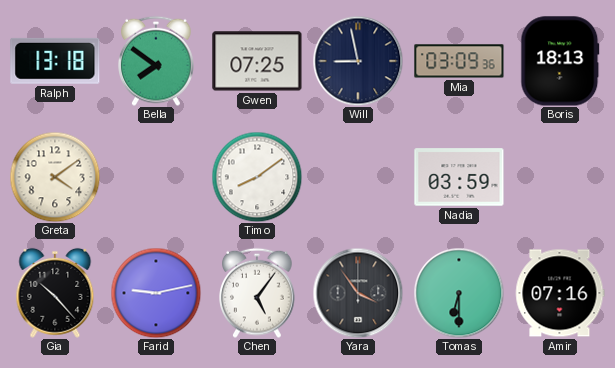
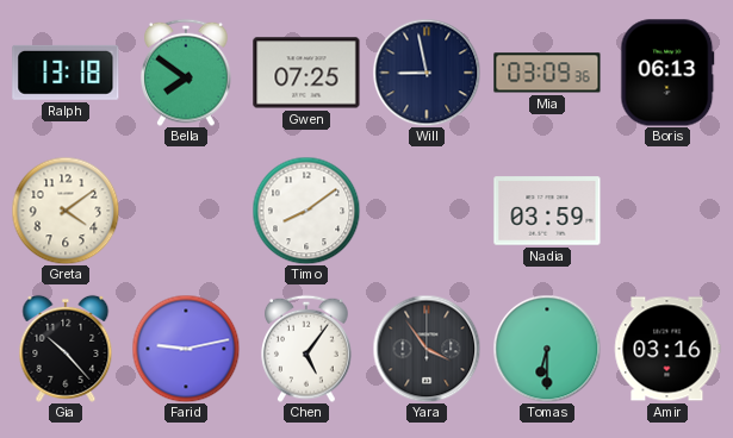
Boris: 18:13 -> 06:13 (667, 73)
Amir: 07:16 -> 03:16 (667, 349)
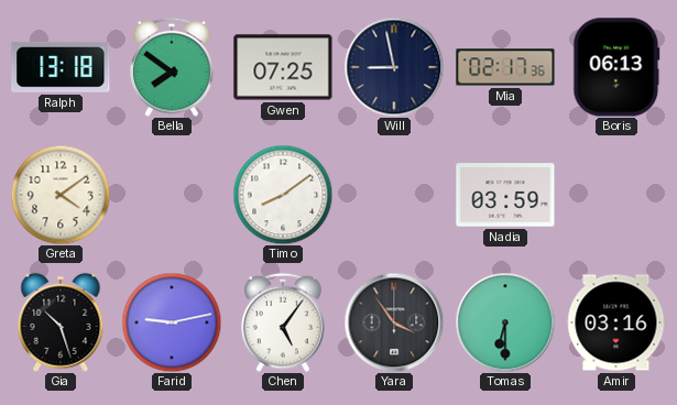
Mia: 03:09 -> 02:17 (505, 67)
Gia: 10:23 -> 10:27 (61, 322)
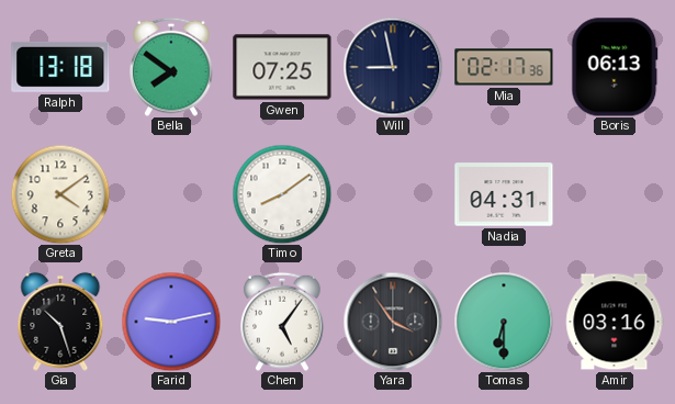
Nadia: 03:59 -> 04:31 (504, 194)
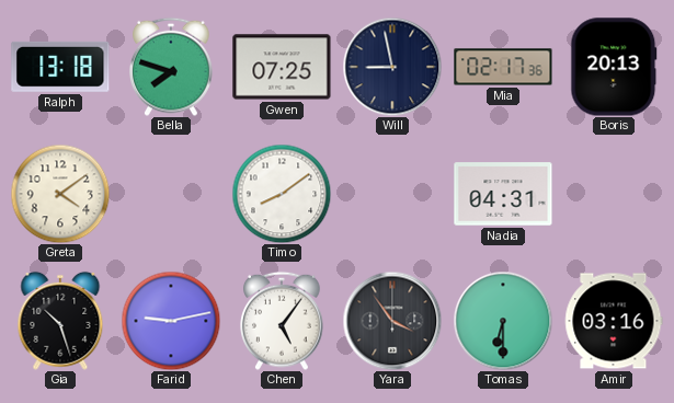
Bella: 7:51 -> 7:48 (172, 67)
Boris: 06:13 -> 20:13 (614, 67)
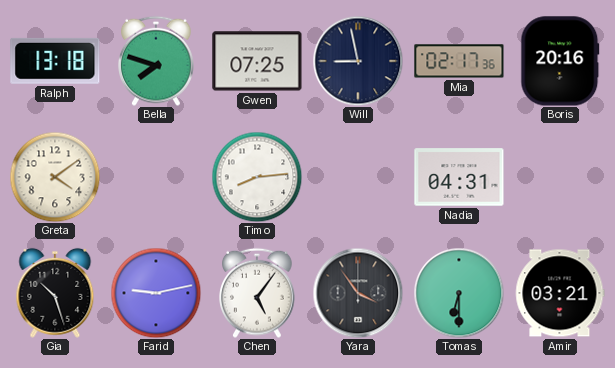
Boris: 20:13 -> 20:16 (560, 61)
Timo: 8:09 -> 8:14 (257, 177)
Amir: 03:16 -> 03:21 (560, 293)
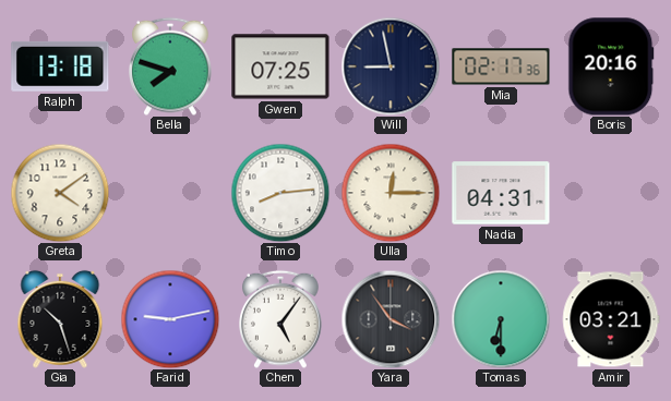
Ulla: none -> 12:15 (391, 193)
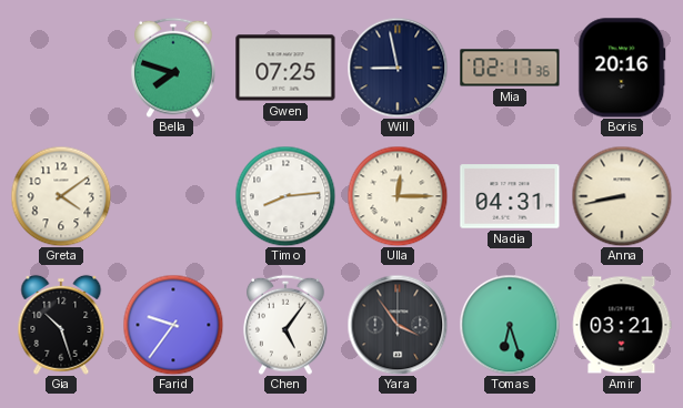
Ralph: 13:18 -> none (60, 66)
Anna: none -> 8:43 (622, 196)
Farid: 9:13 -> 9:36 (173, 325)
Tomas: 6:30 -> 6:27 (510, 325)
